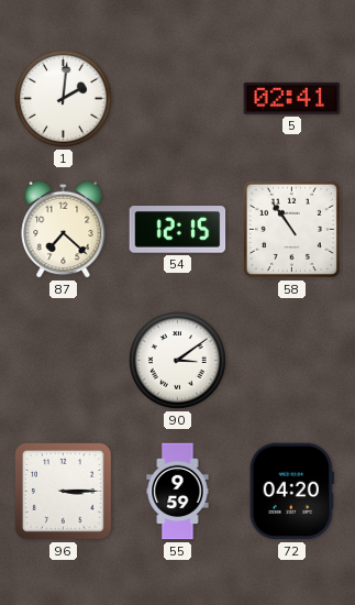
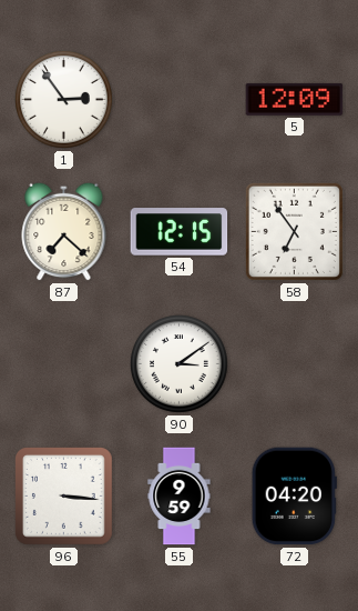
1: 2:01 -> 2:54 (64, 100)
5: 02:41 -> 12:09 (295, 99)
58: 10:54 -> 6:54 (294, 231)
96: 3:15 -> 3:16 (64, 497)
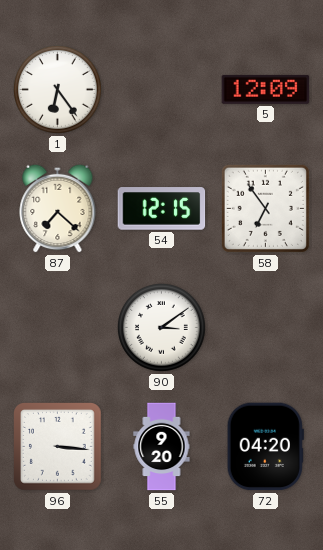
1: 2:54 -> 6:24 (58, 90)
55: 9:59 -> 9:20 (162, 447)
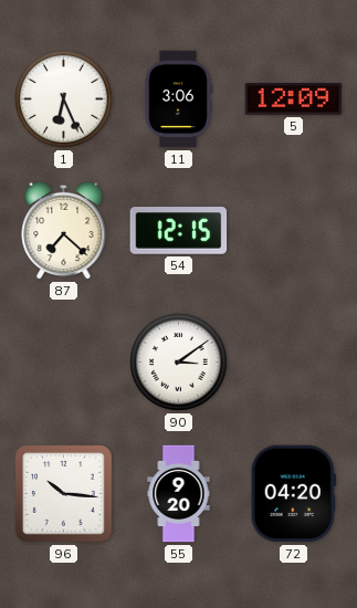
1: 6:24 -> 6:26 (64, 99)
11: none -> 3:06 (178, 99)
58: 6:54 -> none (265, 208)
96: 3:16 -> 10:16 (64, 494)
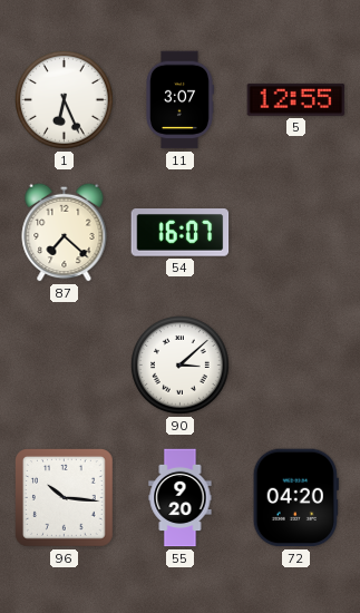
11: 3:06 -> 3:07 (179, 100)
5: 12:09 -> 12:55 (296, 99)
54: 12:15 -> 16:07 (181, 233)
90: 3:09 -> 3:08 (181, 366)
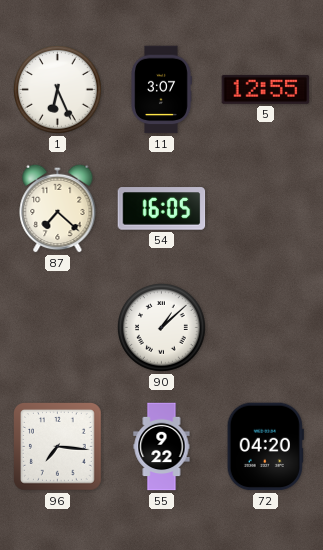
54: 16:07 -> 16:05 (162, 209)
90: 3:08 -> 1:08 (162, 328)
96: 10:16 -> 7:16 (58, 447)
55: 9:20 -> 9:22 (162, 447)
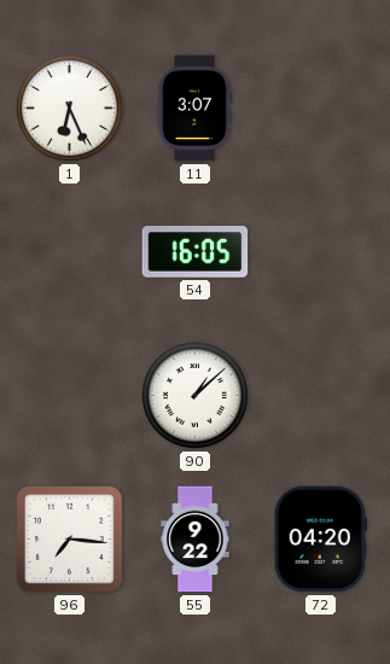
5: 12:55 -> none (266, 89)
87: 7:22 -> none (58, 208)
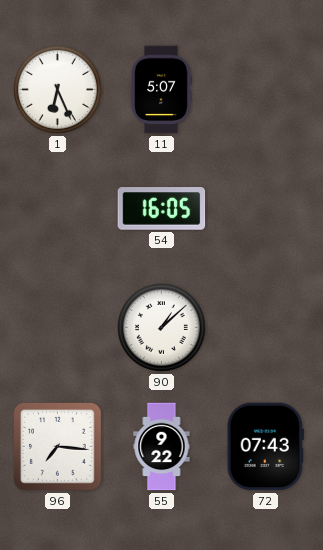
11: 3:07 -> 5:07 (161, 90)
72: 04:20 -> 07:43 (265, 447)
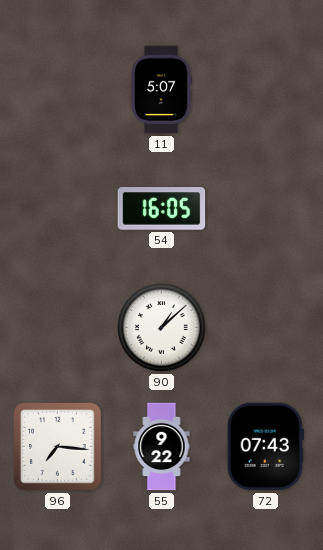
1: 6:26 -> none (58, 90)
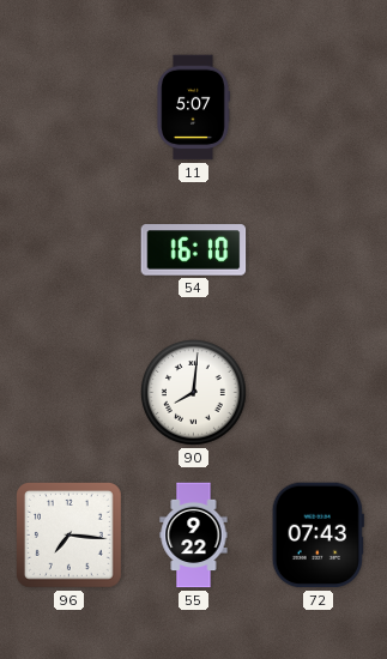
54: 16:05 -> 16:10 (194, 250)
90: 1:08 -> 8:01 (194, 393)
